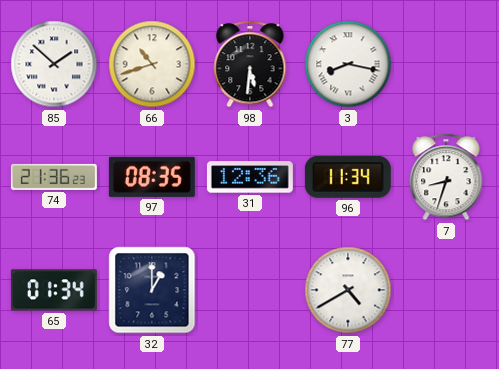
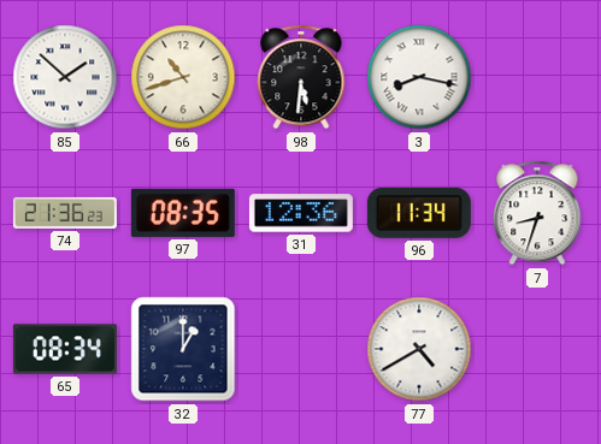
65: 01:34 -> 08:34 (65, 349)
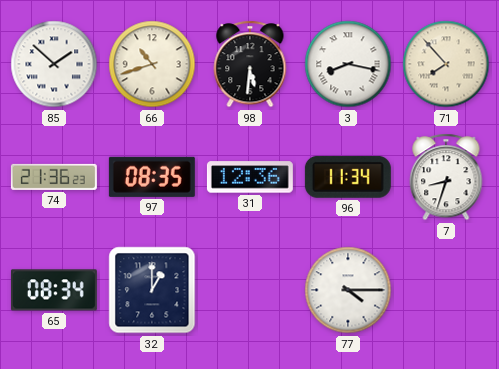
71: none -> 7:53 (446, 64)
77: 4:40 -> 4:15 (348, 290)
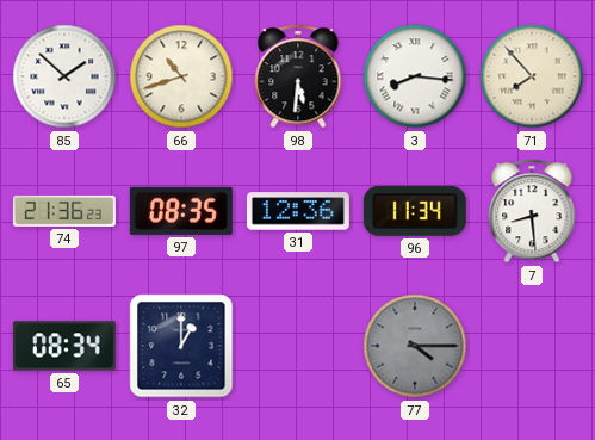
3: 8:17 -> 8:16 (415, 76)
7: 8:33 -> 8:29 (532, 211)
77 dial: white -> grey (415, 346)
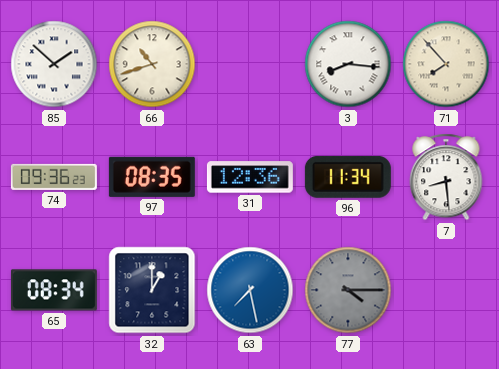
98: 5:31 -> none (298, 76)
74: 21:36 -> 09:36 (54, 177)
63: none -> 7:28 (250, 290)
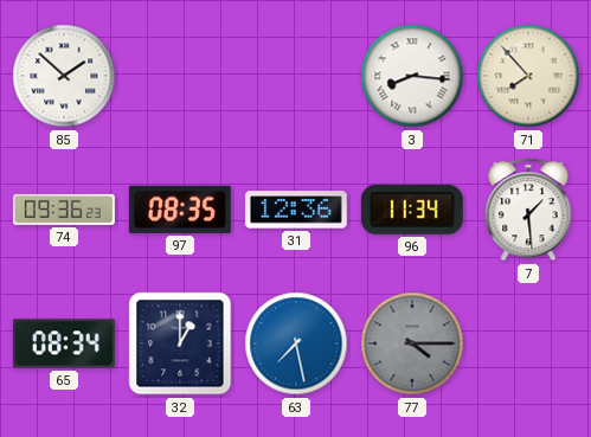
66: 10:42 -> none (152, 64)
7: 8:29 -> 1:29 (528, 210)
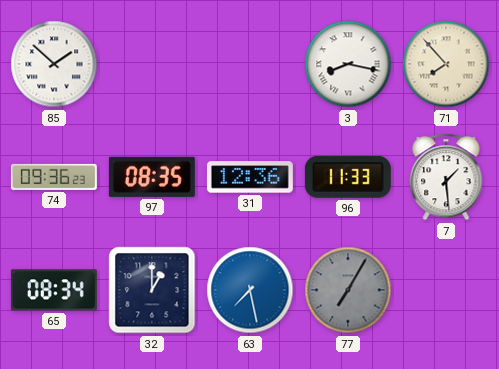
3: 8:16 -> 8:17 (348, 64)
96: 11:34 -> 11:33 (348, 177)
77: 4:15 -> 7:05 (348, 290)
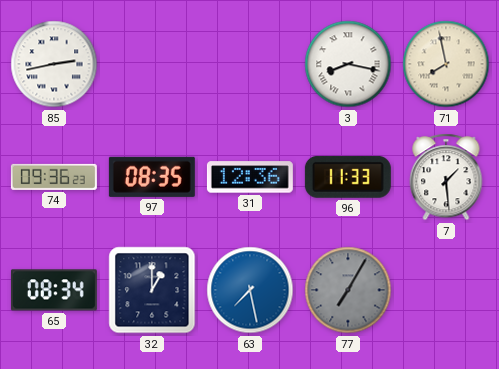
85: 1:52 -> 2:43 (54, 64)
71: 7:53 -> 7:58 (446, 64)
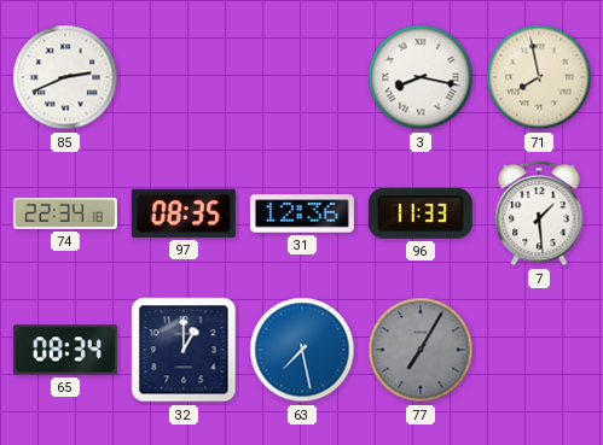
85: 2:43 -> 2:41 (65, 77)
74: 09:36 -> 22:34 (65, 213)
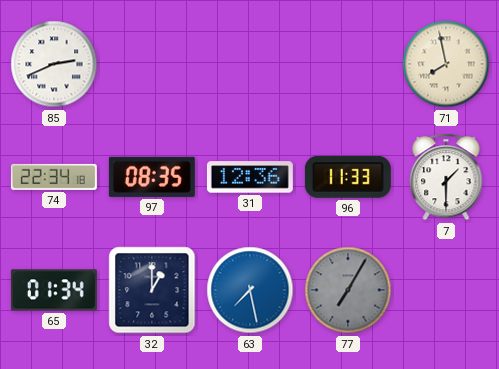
3: 8:17 -> none (421, 77)
7: 1:29 -> 1:30 (446, 177)
65: 08:34 -> 01:34 (54, 290)
